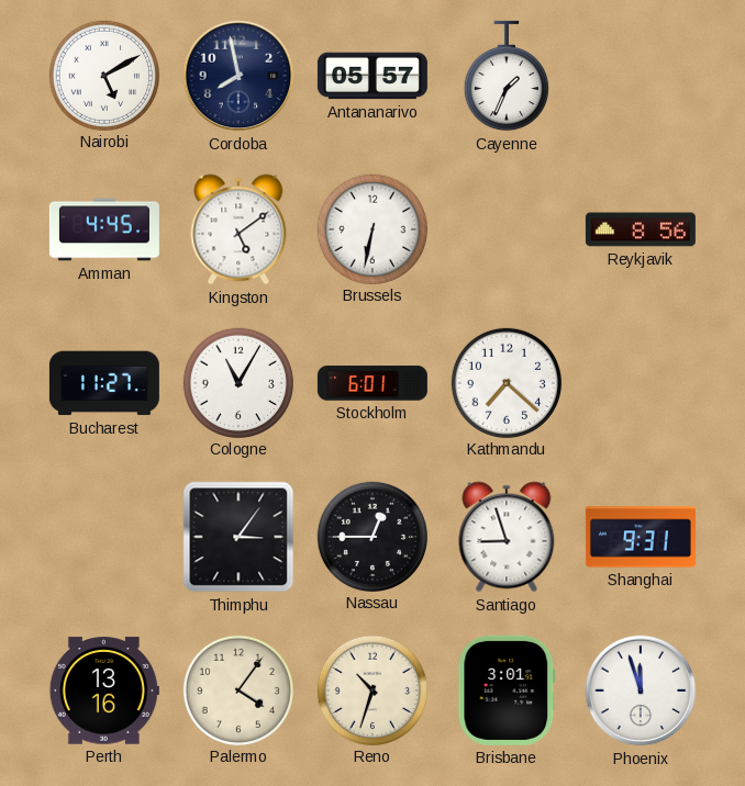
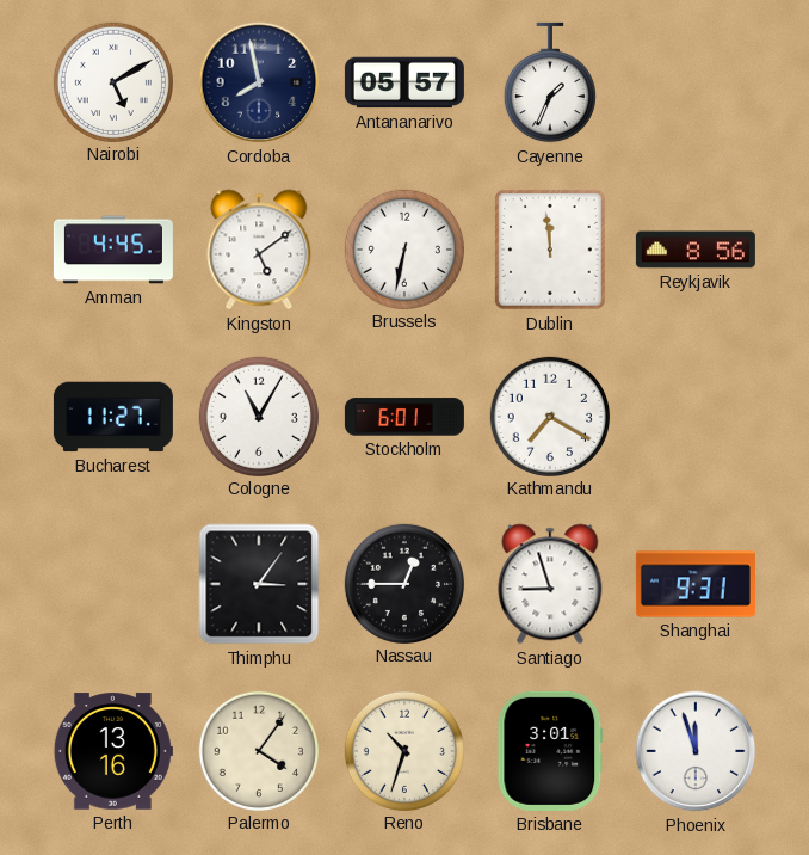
Dublin: none -> 11:59 (550, 250)
Kathmandu: 7:22 -> 7:20 (549, 416)
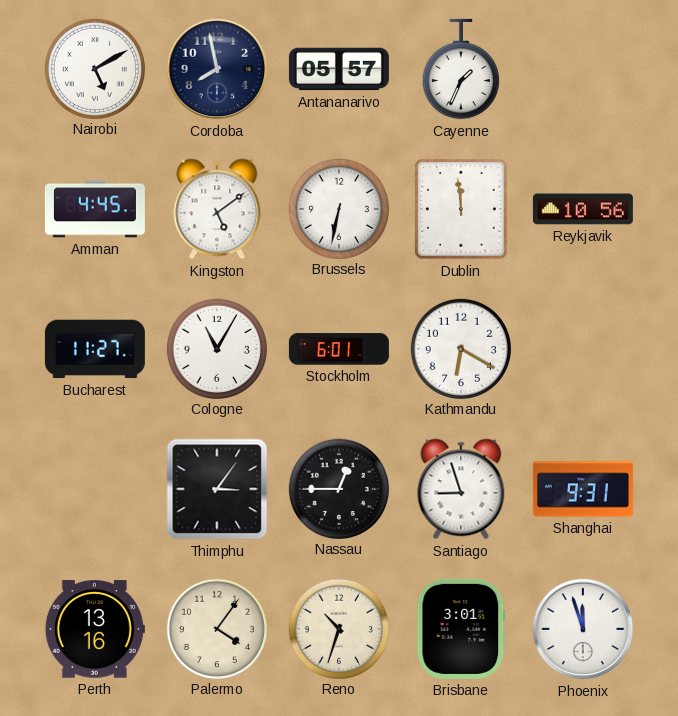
Reykjavik: 8:56 -> 10:56 (583, 209)
Kathmandu: 7:20 -> 6:20 (460, 348)
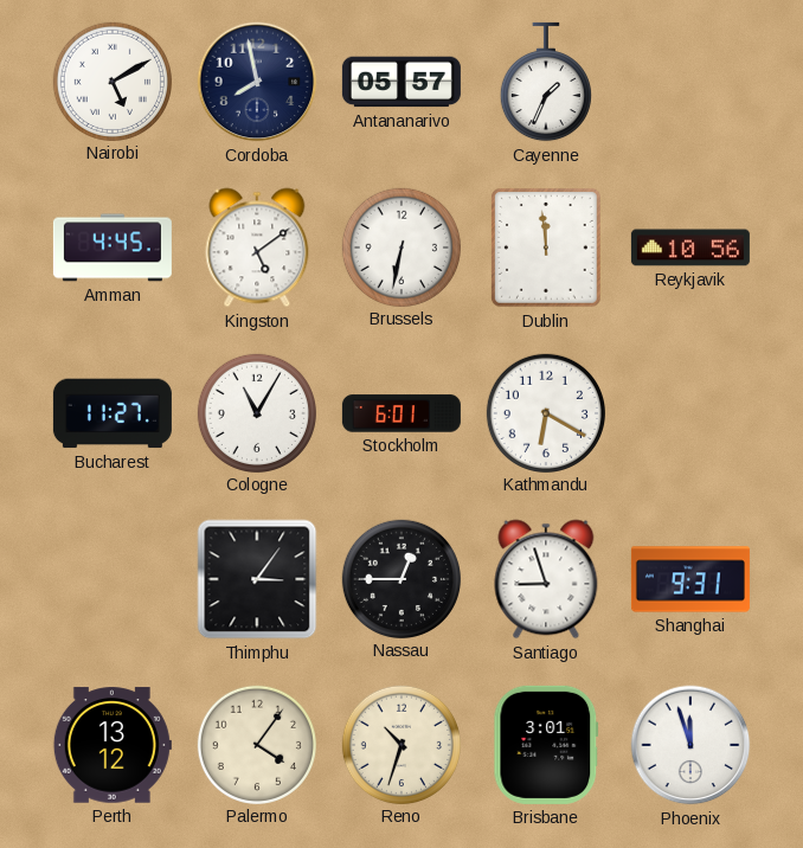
Perth: 13:16 -> 13:12 (113, 745)
